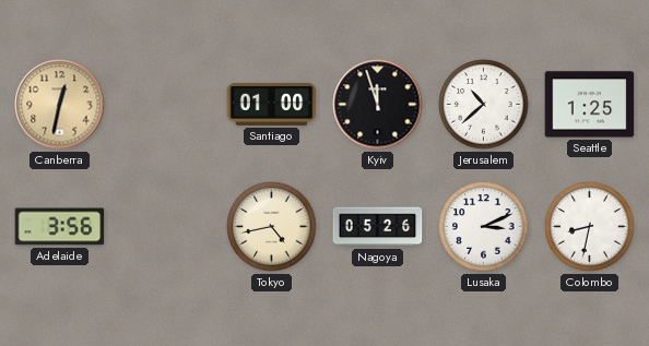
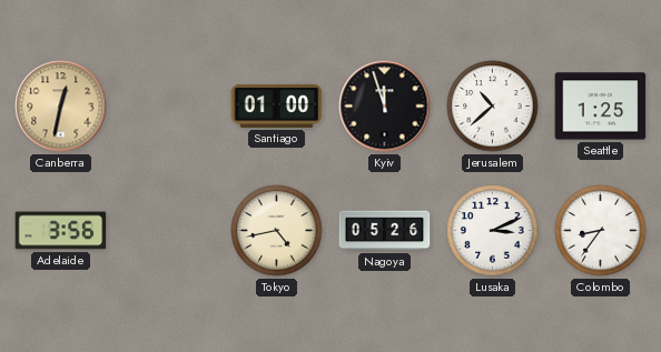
Colombo: 8:32 -> 8:36 (601, 231)
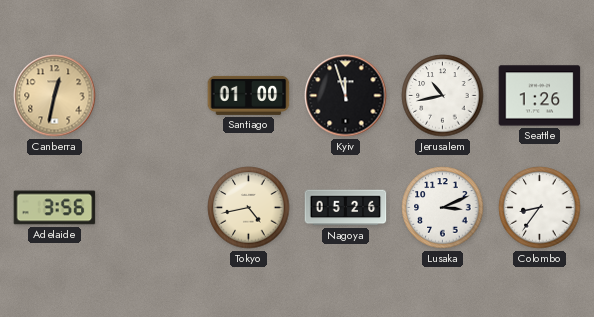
Jerusalem: 10:38 -> 10:43 (443, 96)
Seattle: 1:25 -> 1:26 (540, 96)
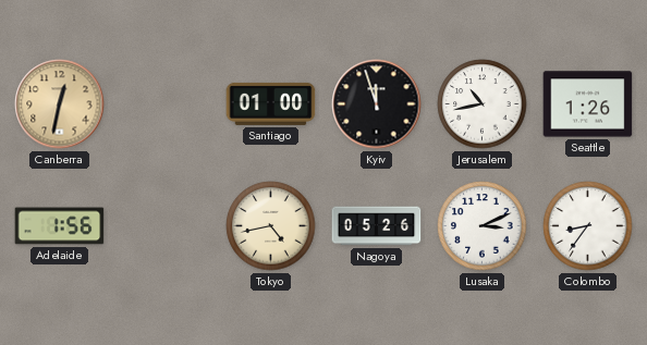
Adelaide: 3:56 -> 1:56 (60, 226)
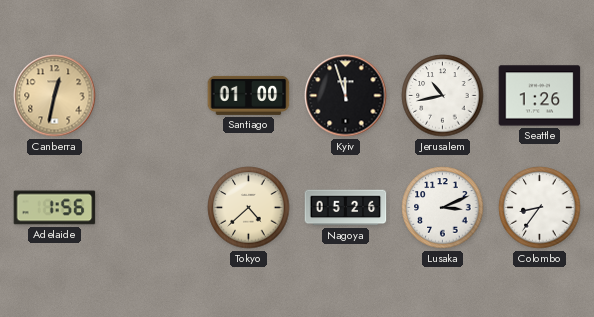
Tokyo: 4:43 -> 4:38 (249, 208)
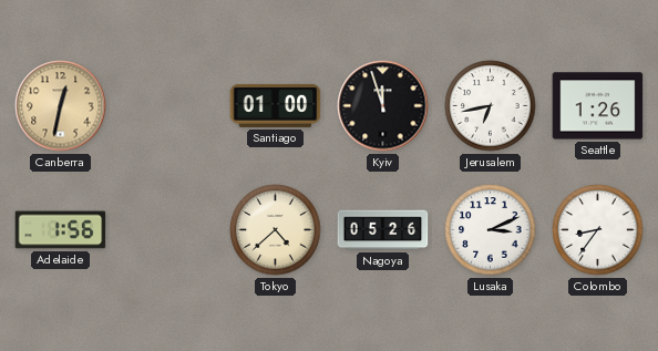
Jerusalem: 10:43 -> 6:43 (491, 106)
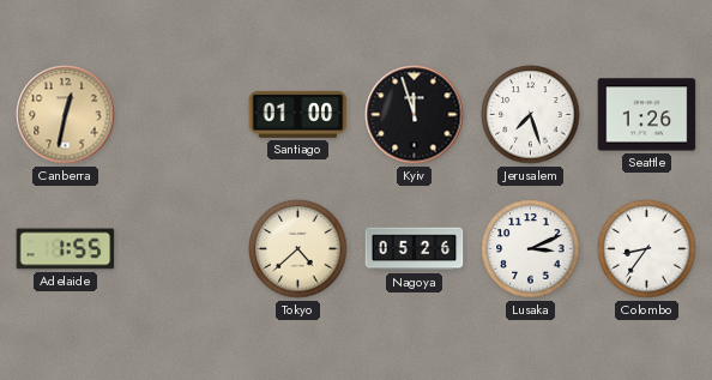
Jerusalem: 6:43 -> 7:27 (531, 115)
Adelaide: 1:56 -> 1:55 (66, 249)
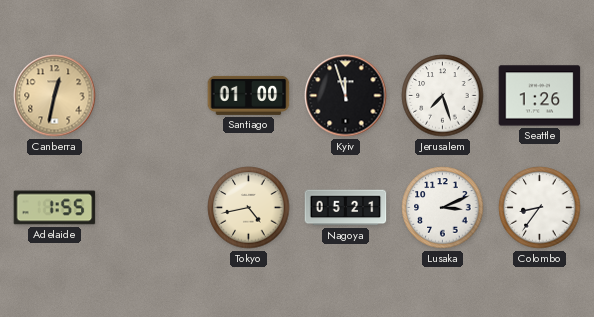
Tokyo: 4:38 -> 4:43 (249, 208)
Nagoya: 05:26 -> 05:21 (346, 208)
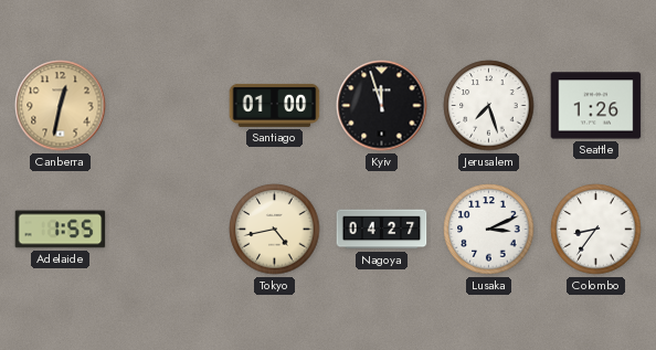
Nagoya: 05:21 -> 04:27 (382, 230)
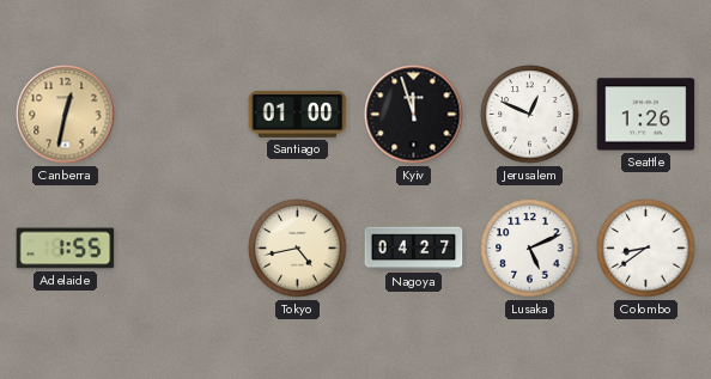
Jerusalem: 7:27 -> 12:49 (530, 115)
Lusaka: 3:11 -> 5:11 (530, 249)
Colombo: 8:36 -> 8:39 (646, 249)
